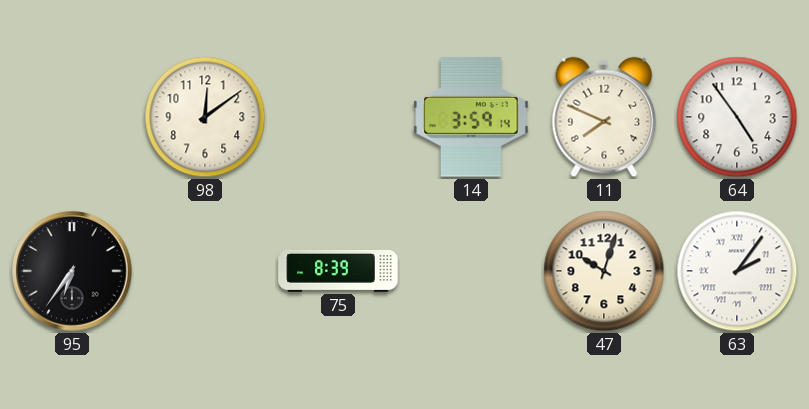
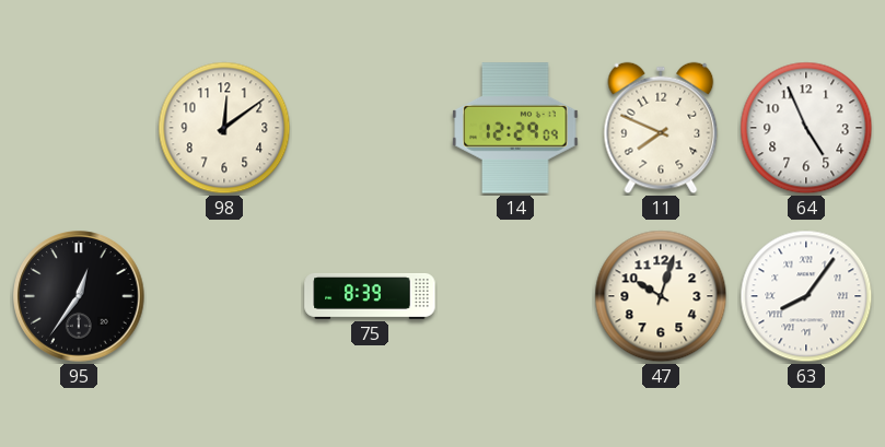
14: 3:59 -> 12:29 (515, 128)
64: 4:54 -> 4:56 (806, 128)
95: 6:36 -> 12:36 (79, 296)
63: 2:06 -> 8:06 (806, 296)
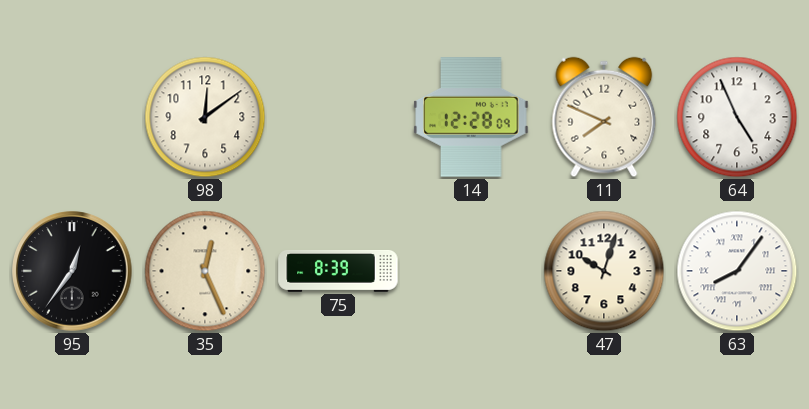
14: 12:29 -> 12:28 (471, 117)
35: none -> 12:26 (205, 271)
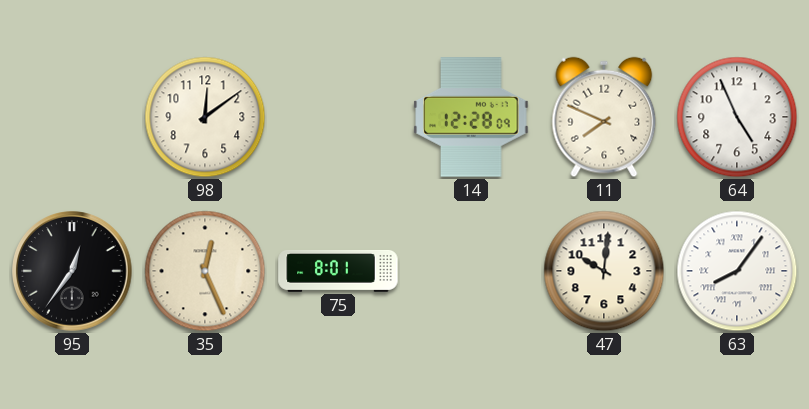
75: 8:39 -> 8:01 (338, 272)
47: 10:03 -> 10:01 (604, 271)
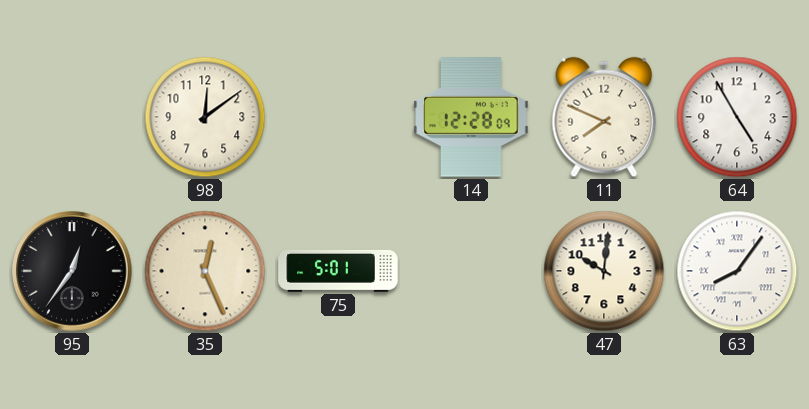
64: 4:56 -> 4:55 (737, 117)
75: 8:01 -> 5:01 (338, 272)
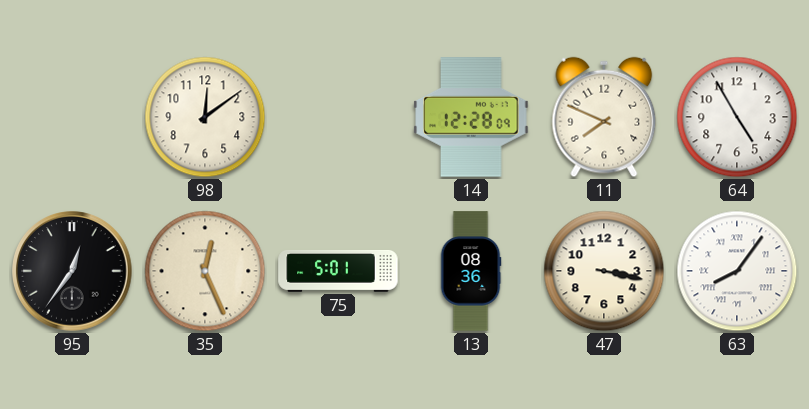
13: none -> 08:36 (471, 271)
47: 10:01 -> 3:17 (604, 271)
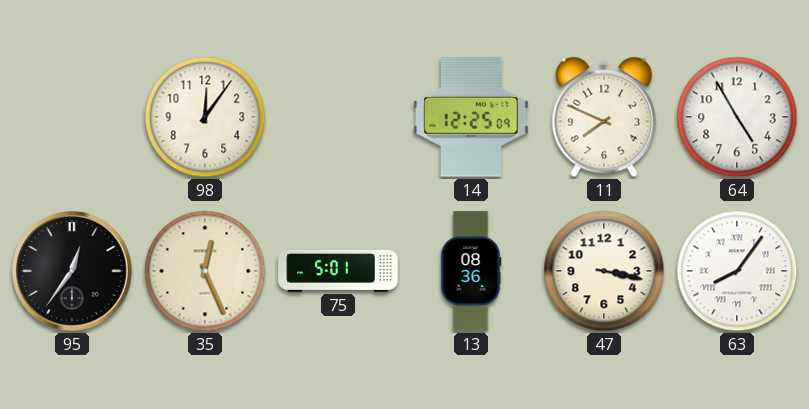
98: 12:09 -> 12:06 (205, 117)
14: 12:28 -> 12:25 (471, 117)
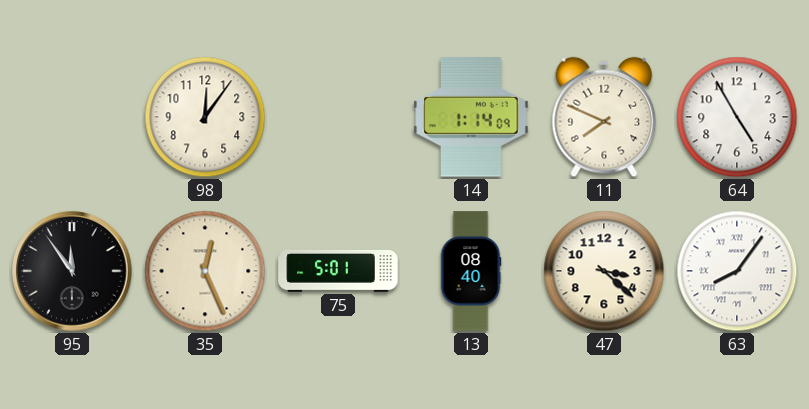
14: 12:25 -> 1:14 (471, 117)
95: 12:36 -> 11:54 (72, 271)
13: 08:36 -> 08:40 (471, 271)
47: 3:17 -> 3:22 (604, 271)
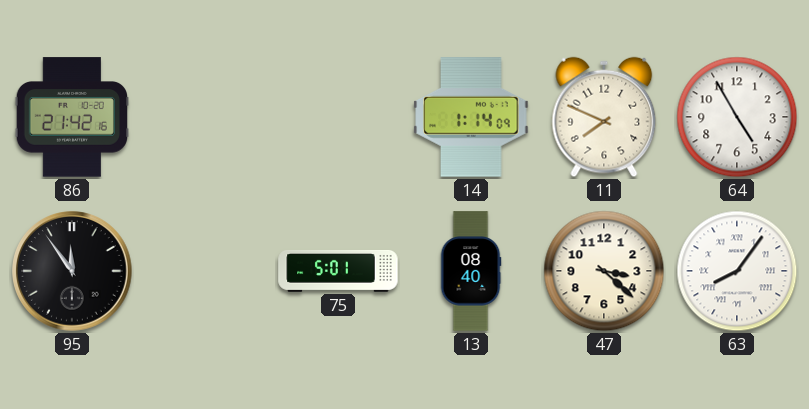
86: none -> 21:42 (71, 117)
98: 12:06 -> none (205, 117)
35: 12:26 -> none (205, 271)
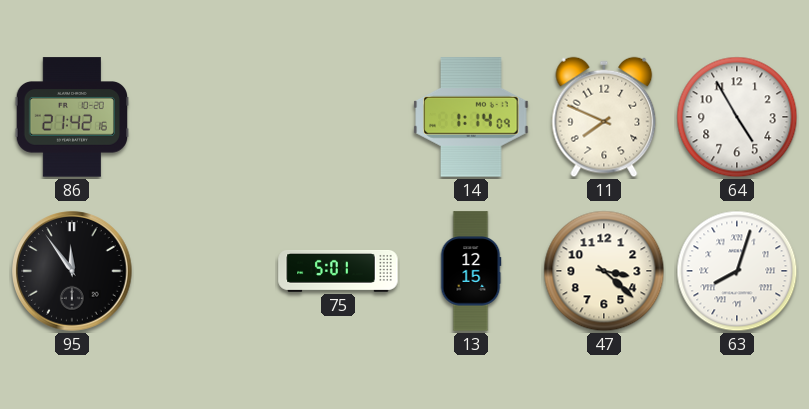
13: 08:40 -> 12:15 (471, 271)
63: 8:06 -> 8:03 (737, 271)
